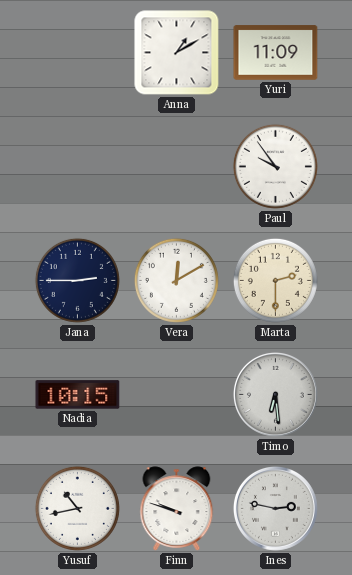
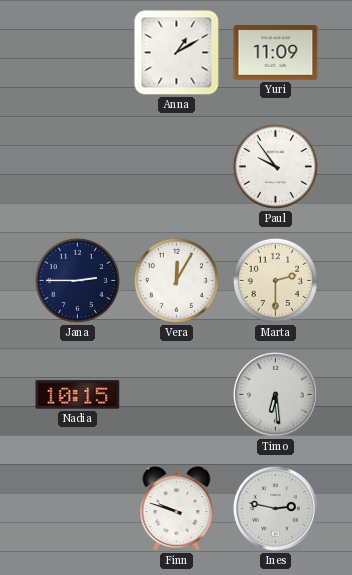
Vera: 12:10 -> 12:05 (176, 280)
Yusuf: 10:43 -> none (77, 508)
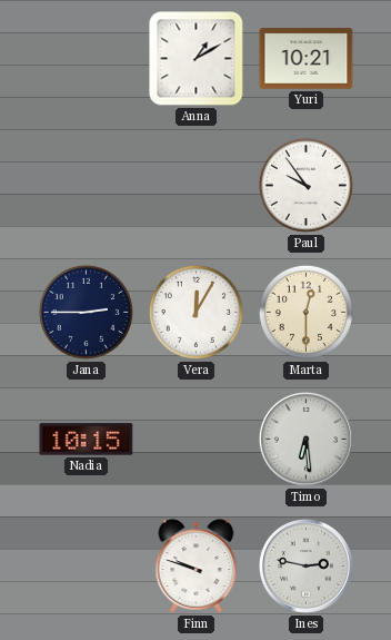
Yuri: 11:09 -> 10:21 (307, 59)
Marta: 2:30 -> 12:30 (305, 312)
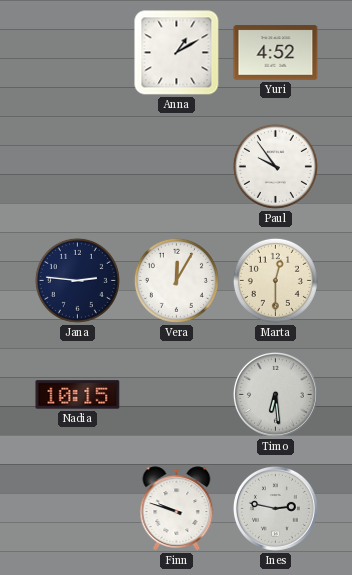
Yuri: 10:21 -> 4:52 (276, 53)
Jana: 2:45 -> 2:46 (77, 280)
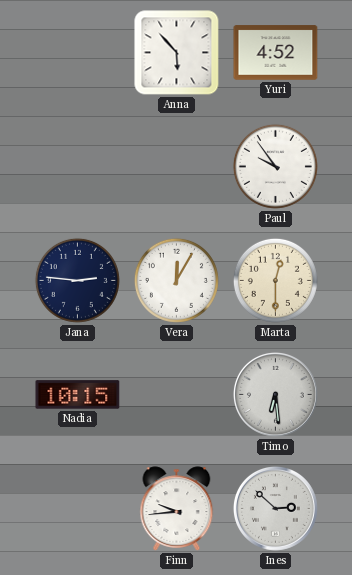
Anna: 1:10 -> 5:53 (177, 53)
Finn: 9:48 -> 9:44 (177, 509)
Ines: 2:47 -> 2:52 (275, 508)
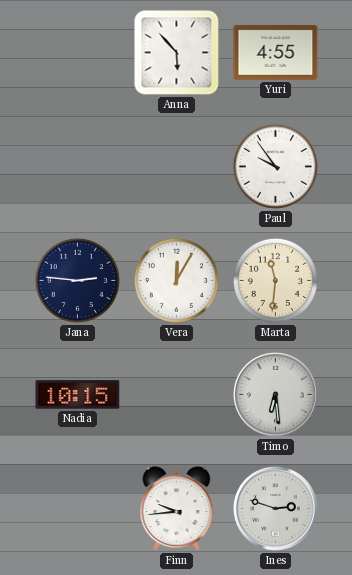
Yuri: 4:52 -> 4:55 (276, 53)
Marta: 12:30 -> 11:31 (275, 280)
Ines: 2:52 -> 2:48 (275, 508)
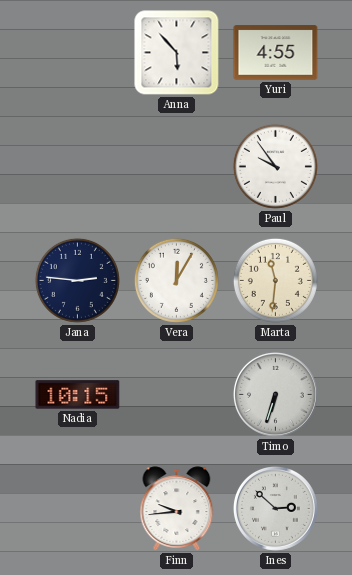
Timo: 6:29 -> 6:33 (275, 394)
Ines: 2:48 -> 2:52 (275, 508)
